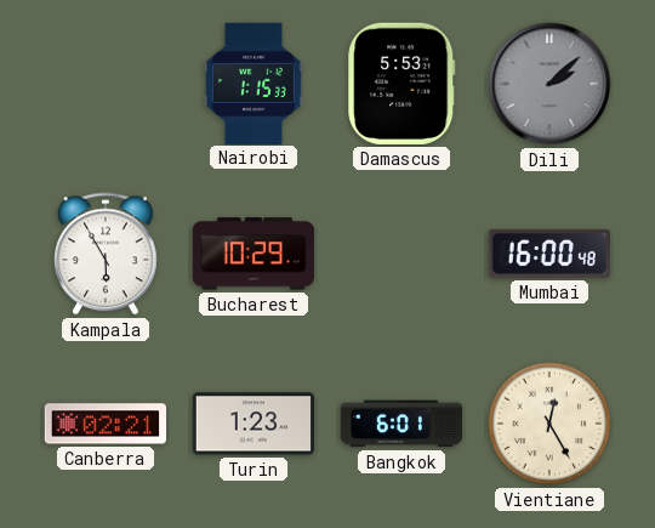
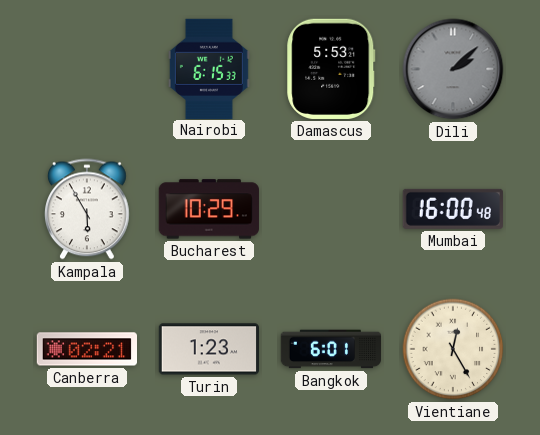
Nairobi: 1:15 -> 6:15 (209, 68)
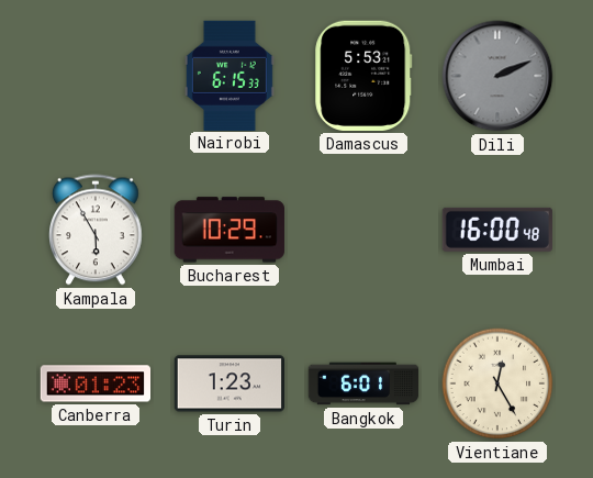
Dili: 2:08 -> 2:11 (497, 76)
Canberra: 02:21 -> 01:23 (94, 383)
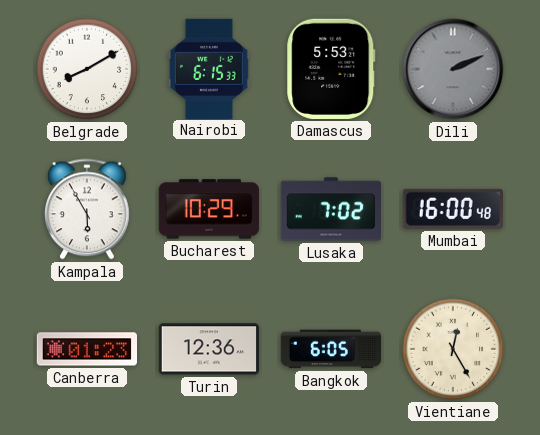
Belgrade: none -> 8:10 (87, 69)
Lusaka: none -> 7:02 (330, 209)
Turin: 1:23 -> 12:36 (208, 349)
Bangkok: 6:01 -> 6:05 (331, 349)
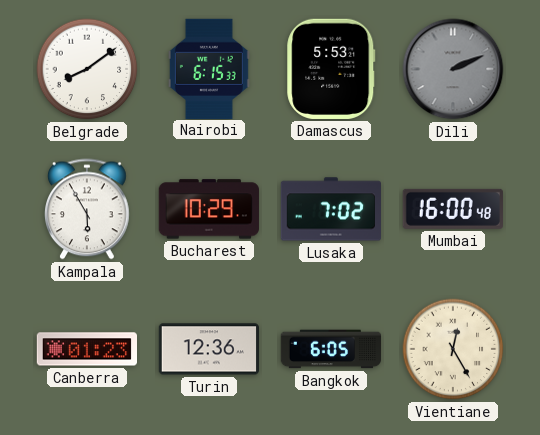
Belgrade: 8:10 -> 8:09 (87, 69)
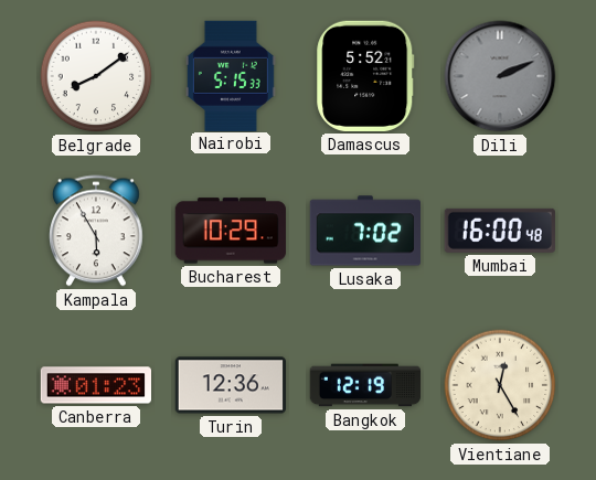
Nairobi: 6:15 -> 5:15 (231, 75)
Damascus: 5:53 -> 5:52 (365, 76)
Bangkok: 6:05 -> 12:19 (365, 385)
